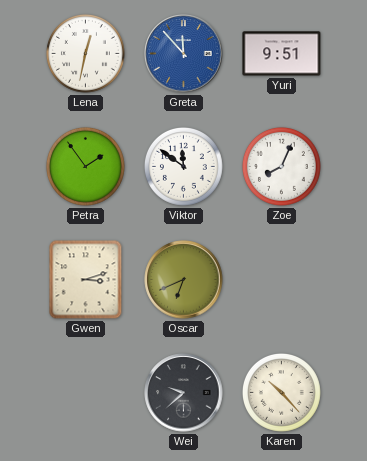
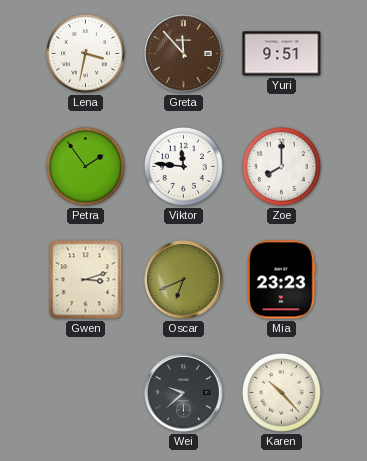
Lena: 12:32 -> 3:32 (85, 53)
Greta dial: blue -> brown (184, 54)
Viktor: 11:51 -> 11:46 (183, 166)
Zoe: 8:04 -> 8:00 (281, 166)
Mia: none -> 23:23 (282, 280)
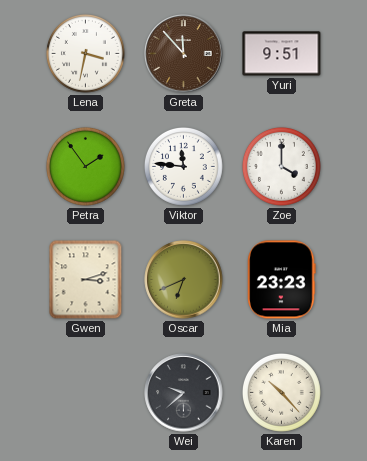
Zoe: 8:00 -> 4:00 (281, 166)
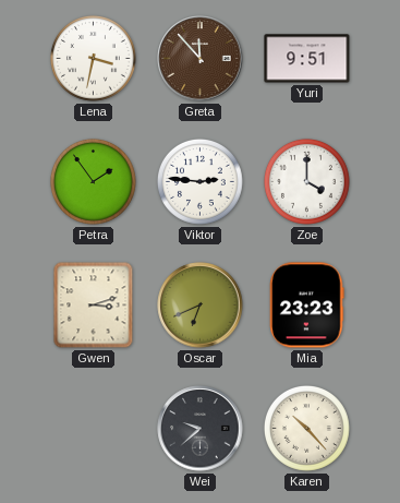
Viktor: 11:46 -> 2:46 (199, 181)
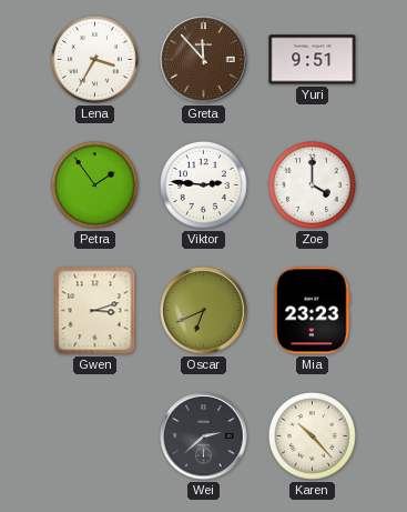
Lena: 3:32 -> 3:35 (94, 59)
Wei: 9:38 -> 2:38 (204, 436)
